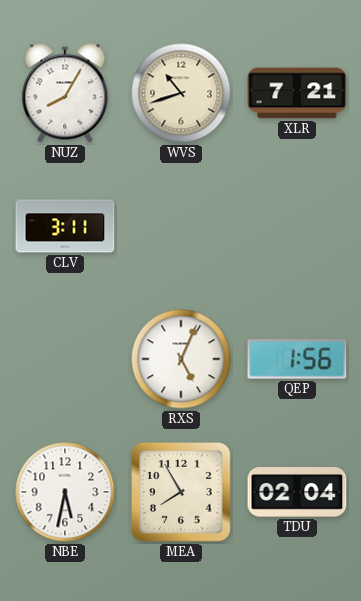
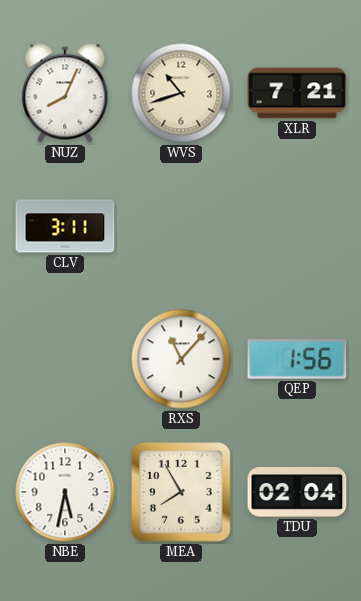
NUZ: 8:05 -> 8:04 (65, 93)
RXS: 5:04 -> 11:07 (181, 359)
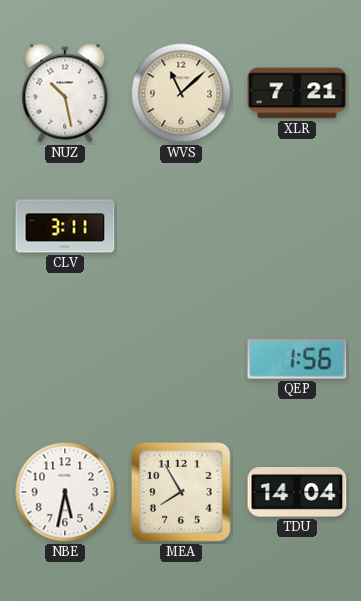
NUZ: 8:04 -> 10:28 (65, 93)
WVS: 10:42 -> 11:08 (181, 93)
RXS: 11:07 -> none (181, 359)
TDU: 02:04 -> 14:04 (297, 492)
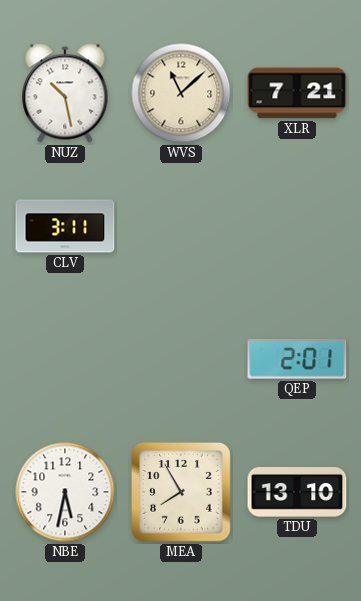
QEP: 1:56 -> 2:01 (297, 359)
TDU: 14:04 -> 13:10 (297, 492)
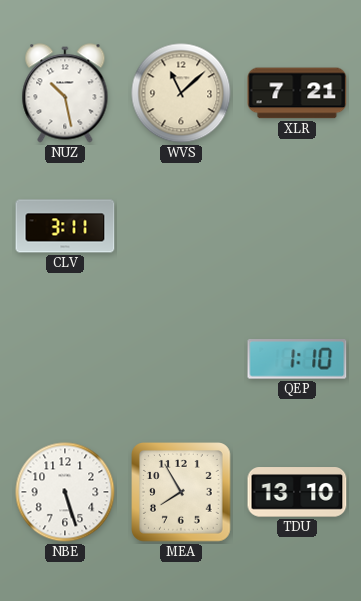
QEP: 2:01 -> 1:10 (297, 359)
NBE: 5:32 -> 5:27 (65, 492)
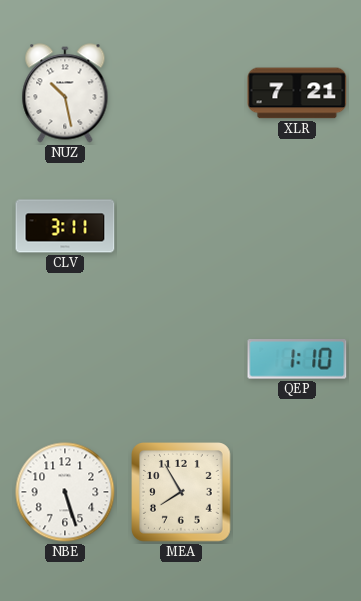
WVS: 11:08 -> none (181, 93)
TDU: 13:10 -> none (297, 492)
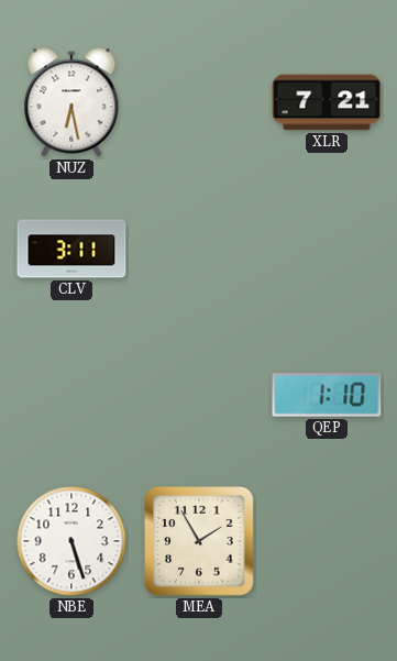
NUZ: 10:28 -> 6:28 (71, 102)
MEA: 7:55 -> 1:55 (200, 542)
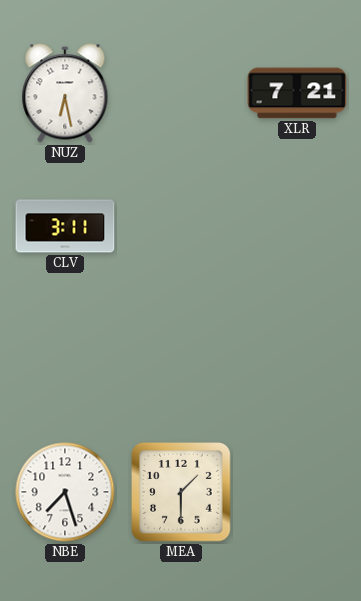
QEP: 1:10 -> none (327, 395)
NBE: 5:27 -> 7:27 (65, 492)
MEA: 1:55 -> 1:30 (182, 493)
